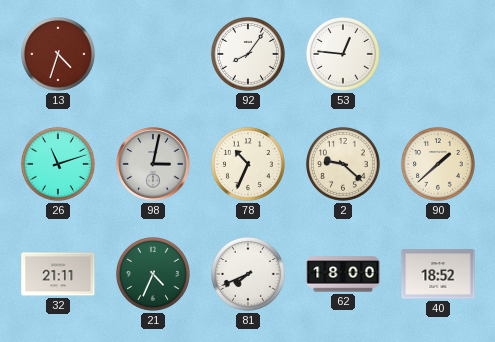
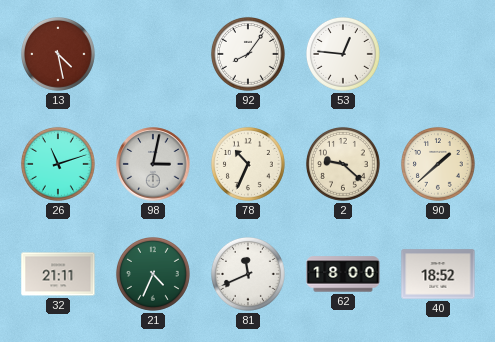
13: 4:33 -> 4:28 (58, 54)
81: 7:41 -> 11:41 (248, 274)
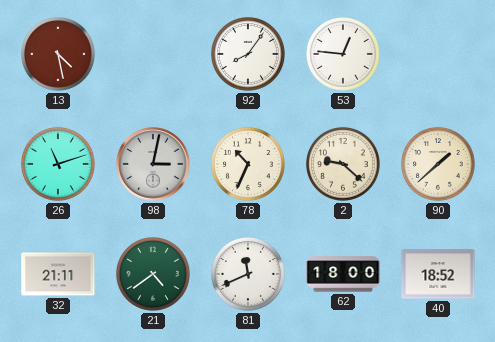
21: 4:34 -> 4:39 (153, 274)
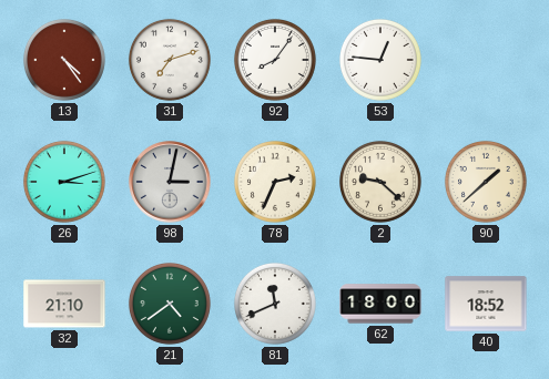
13: 4:28 -> 4:24 (64, 60)
31: none -> 7:12 (170, 60)
26: 11:12 -> 3:12 (64, 182)
78: 10:34 -> 2:34 (275, 182)
32: 21:11 -> 21:10 (64, 304)
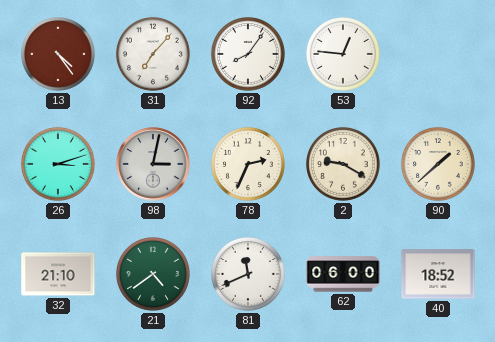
31: 7:12 -> 7:07 (153, 54)
2: 9:22 -> 9:20 (343, 164)
62: 18:00 -> 06:00 (343, 274)
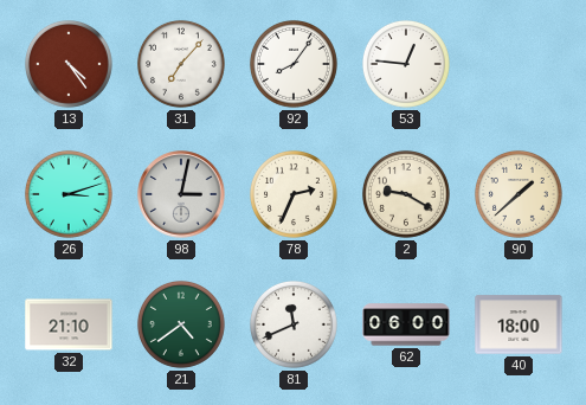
40: 18:52 -> 18:00 (519, 324)
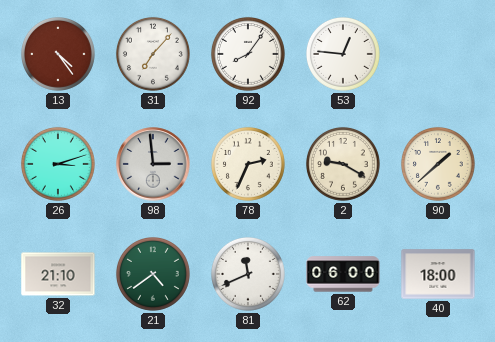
98: 3:02 -> 2:59 (153, 164)
